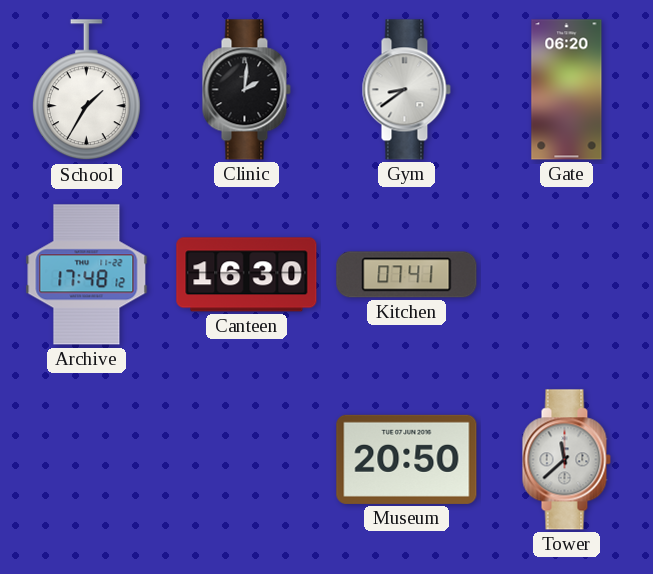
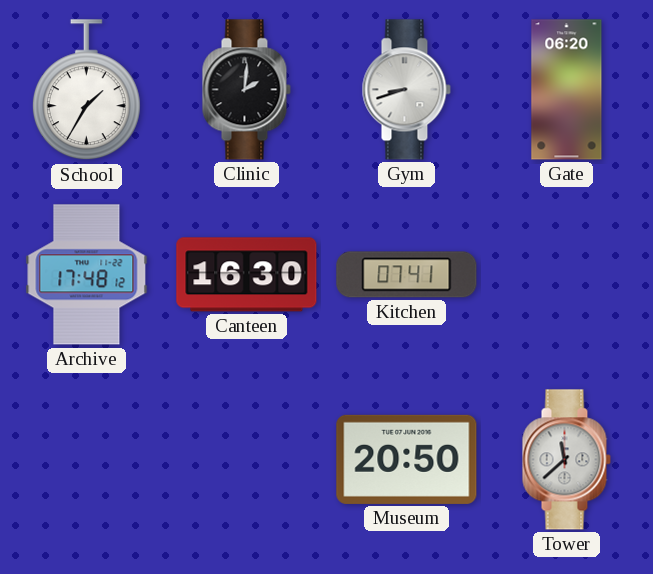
Gym: 8:39 -> 8:42 (406, 90)
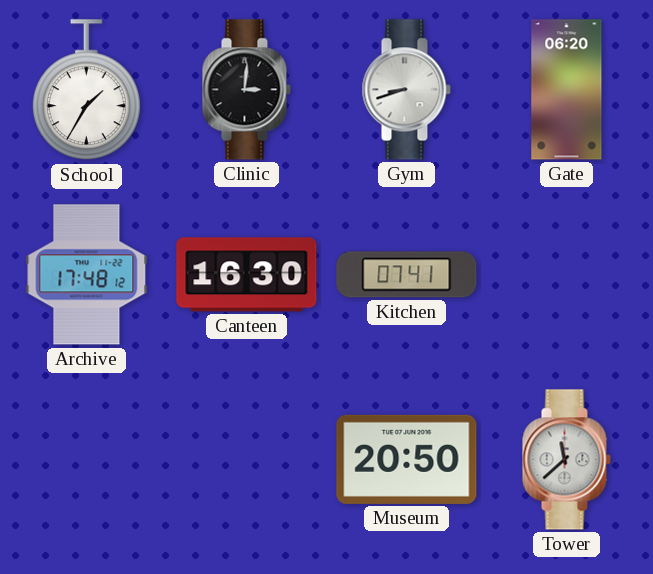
Clinic: 2:01 -> 3:01 (246, 90)
